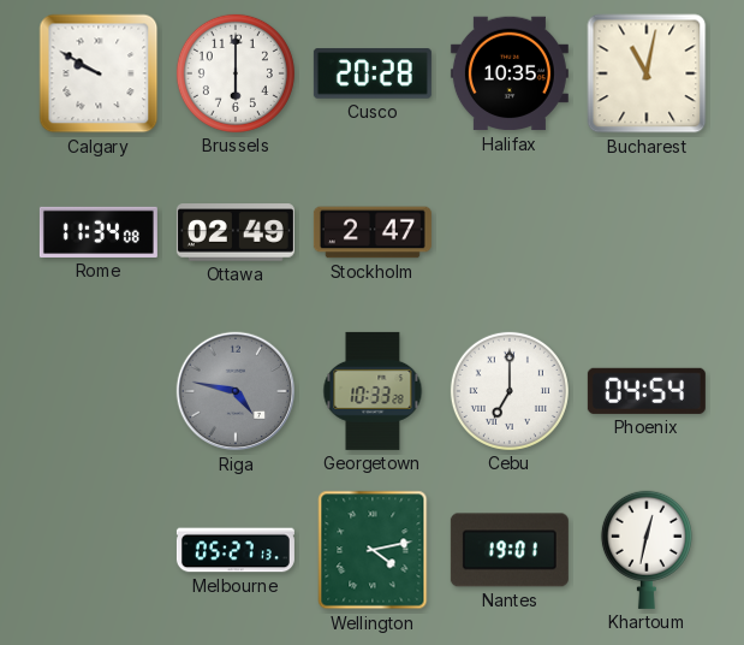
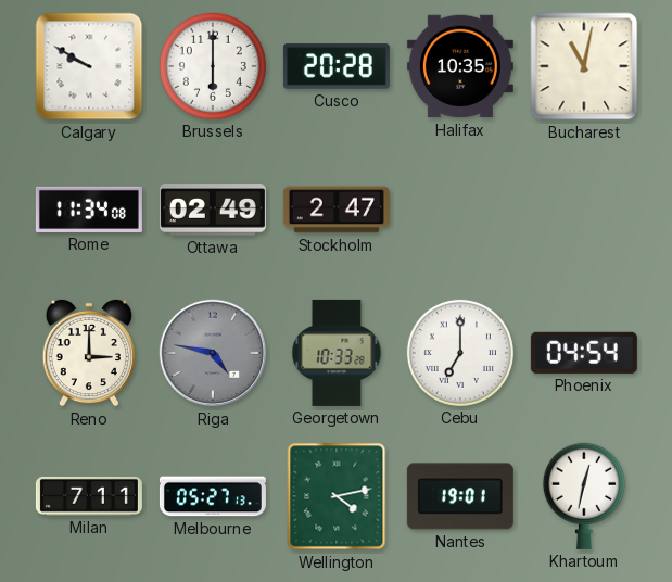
Reno: none -> 3:00 (89, 353)
Milan: none -> 7:11 (89, 496)
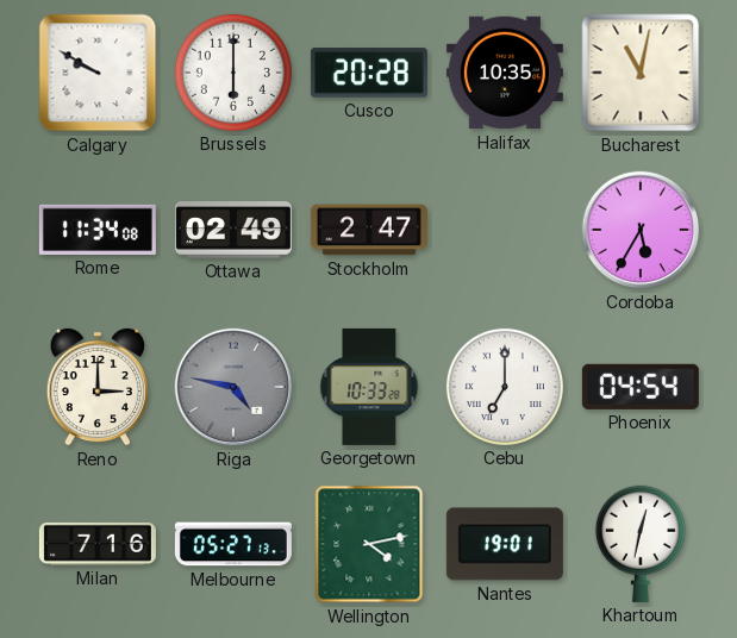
Cordoba: none -> 5:35 (641, 230)
Milan: 7:11 -> 7:16 (98, 544)
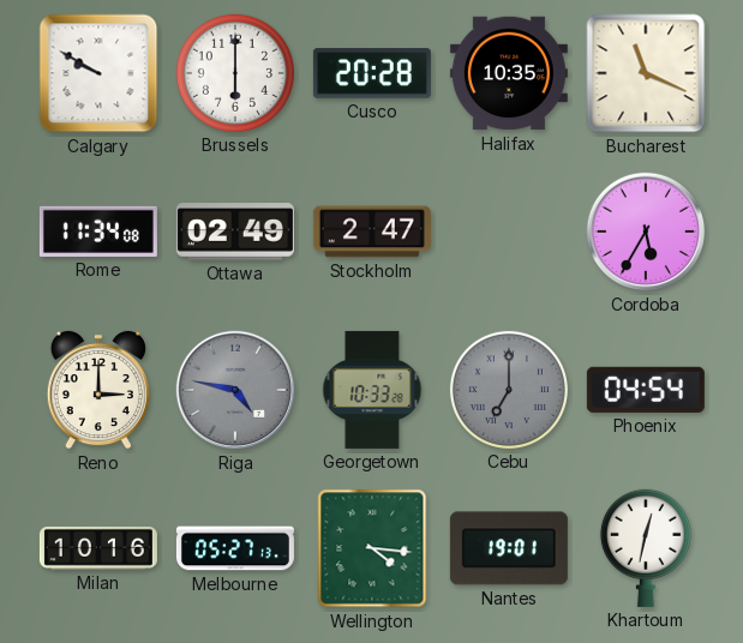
Bucharest: 11:02 -> 11:19 (646, 73)
Cebu dial: white -> grey (509, 390)
Milan: 7:16 -> 10:16 (98, 548)
Wellington: 4:13 -> 4:16 (372, 548)
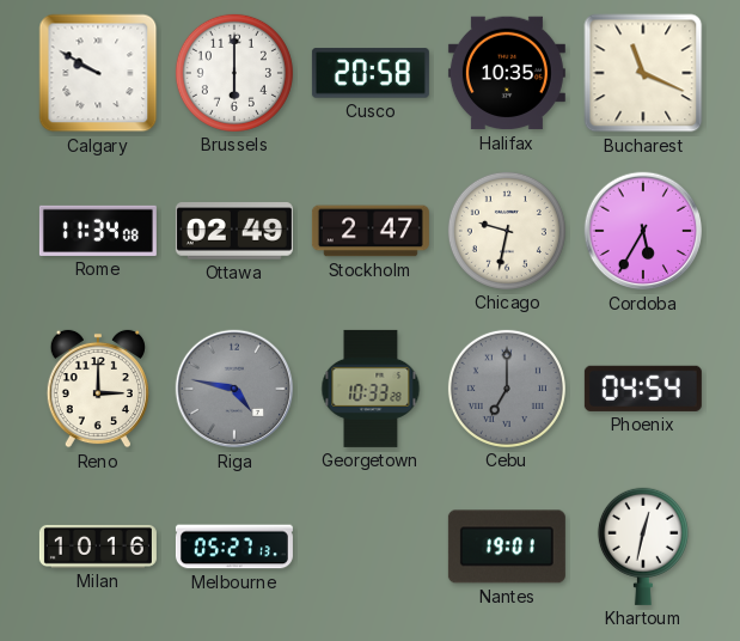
Cusco: 20:28 -> 20:58 (371, 73)
Chicago: none -> 9:32 (507, 231)
Wellington: 4:16 -> none (372, 548)
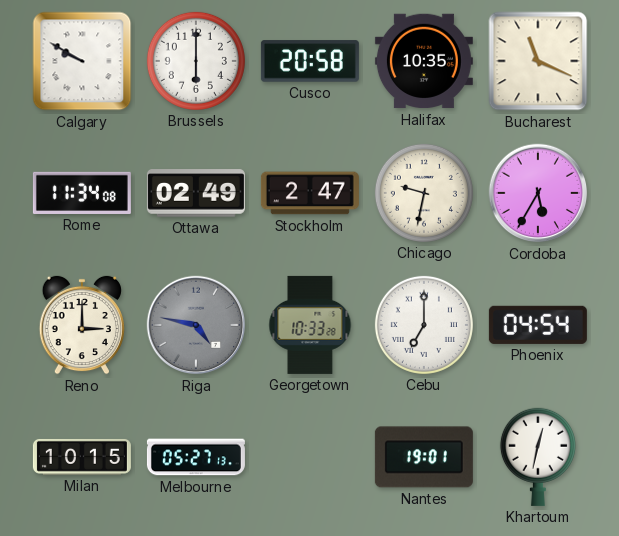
Cebu dial: grey -> white (424, 325)
Milan: 10:16 -> 10:15 (82, 457)
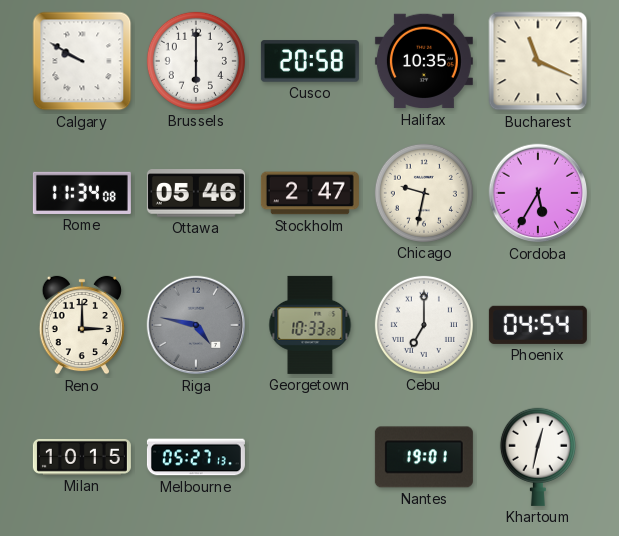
Ottawa: 02:49 -> 05:46 (196, 193)
